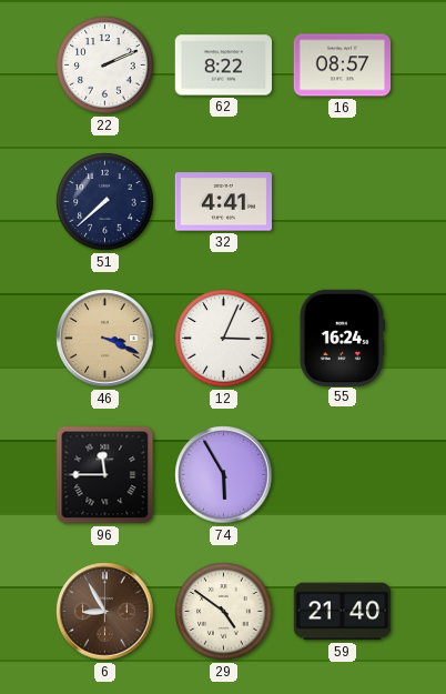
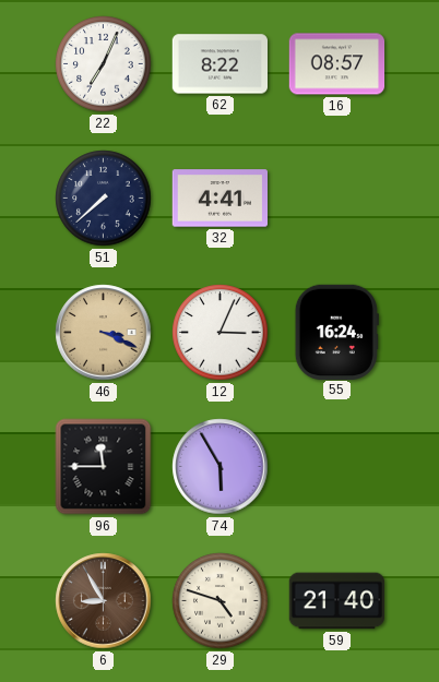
22: 2:11 -> 7:04 (104, 64)
29: 4:51 -> 4:48 (221, 601)
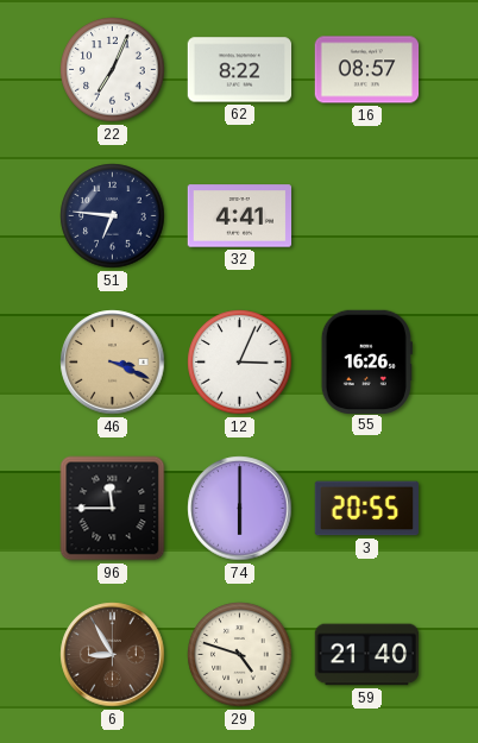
51: 7:38 -> 6:46 (113, 216)
55: 16:24 -> 16:26 (366, 361)
74: 5:55 -> 6:00 (240, 509)
3: none -> 20:55 (366, 509)
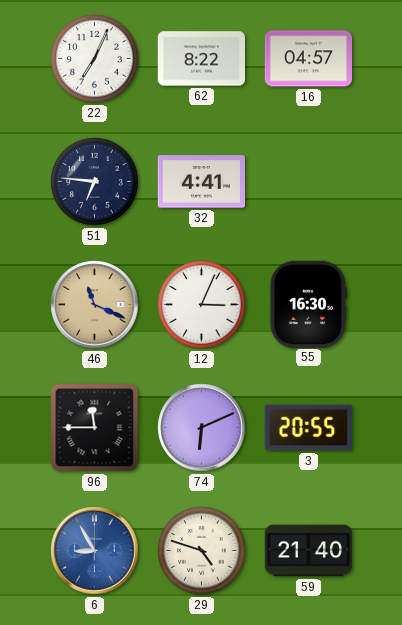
16: 08:57 -> 04:57 (309, 59)
46: 3:19 -> 11:19 (95, 305)
55: 16:26 -> 16:30 (308, 304)
74: 6:00 -> 6:11 (202, 428)
6 dial: brown -> blue (95, 551)
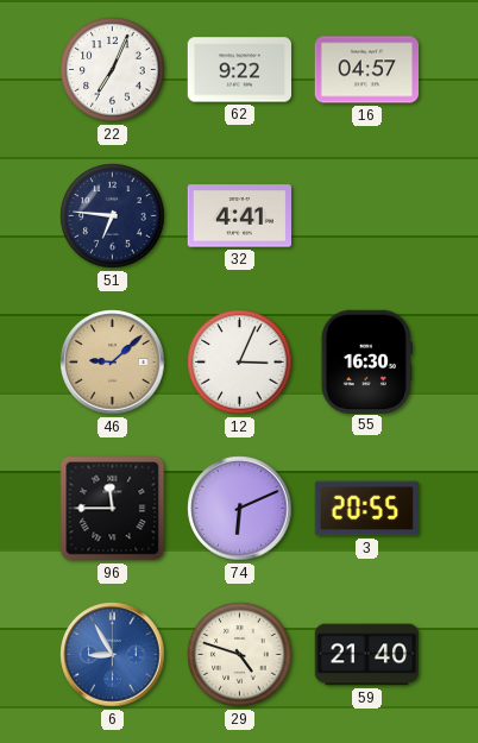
62: 8:22 -> 9:22 (239, 70)
46: 11:19 -> 9:08 (113, 363)
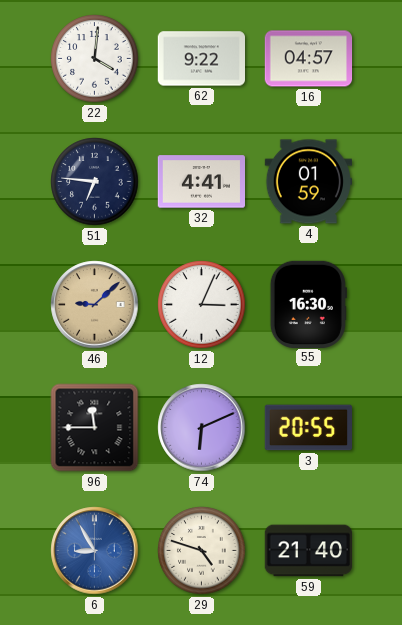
22: 7:04 -> 4:01 (95, 59)
4: none -> 01:59 (308, 182)
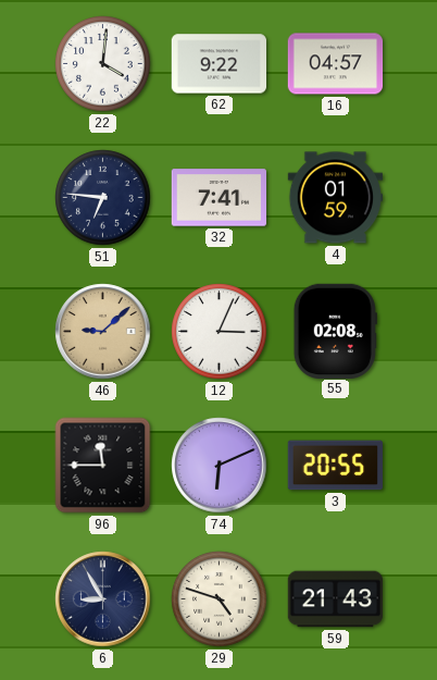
32: 4:41 -> 7:41 (218, 198)
55: 16:30 -> 02:08 (335, 331)
6 dial: blue -> navy (103, 599)
59: 21:40 -> 21:43 (336, 599)
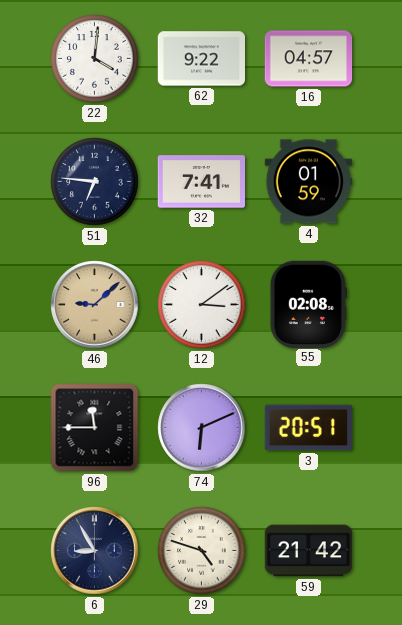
12: 3:04 -> 3:09 (202, 305)
3: 20:55 -> 20:51 (308, 428)
59: 21:43 -> 21:42 (309, 551)
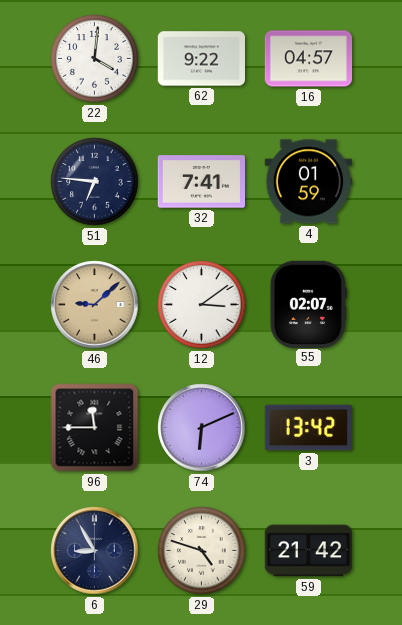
55: 02:08 -> 02:07 (308, 304)
3: 20:51 -> 13:42 (308, 428)
